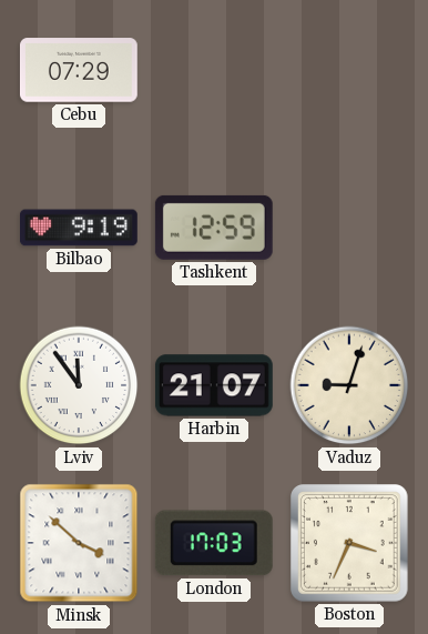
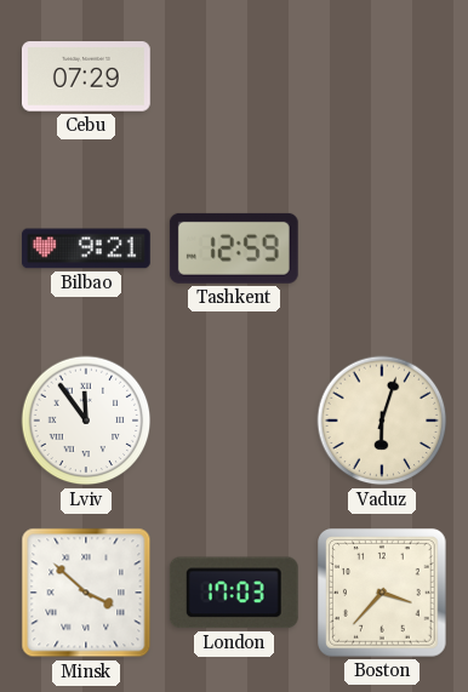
Bilbao: 9:19 -> 9:21 (87, 248)
Harbin: 21:07 -> none (214, 385)
Vaduz: 9:03 -> 6:03 (382, 421)
Boston: 3:34 -> 3:37 (383, 594)
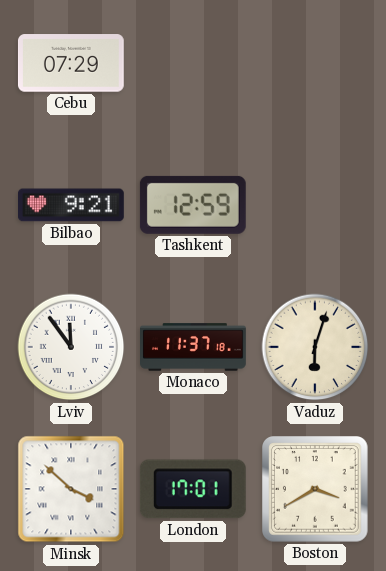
Monaco: none -> 11:37 (194, 347)
London: 17:03 -> 17:01 (193, 489)
Boston: 3:37 -> 3:40 (316, 490)
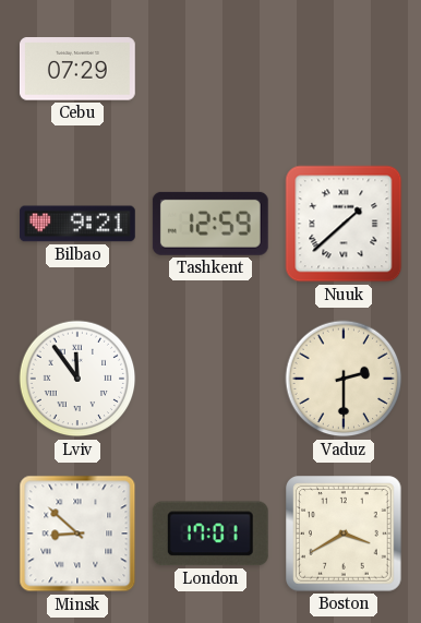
Nuuk: none -> 1:38 (344, 224)
Monaco: 11:37 -> none (194, 347)
Vaduz: 6:03 -> 2:30 (344, 379)
Minsk: 3:52 -> 8:52 (77, 534)
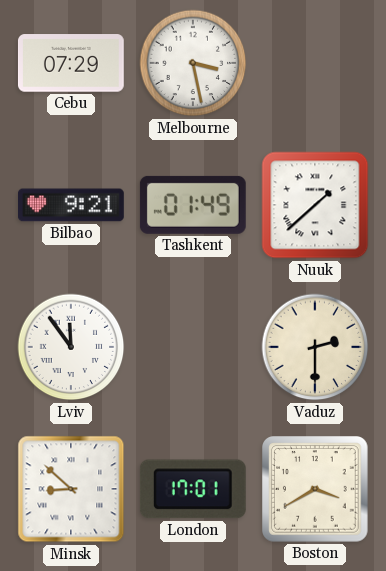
Melbourne: none -> 3:28 (193, 63)
Tashkent: 12:59 -> 01:49 (193, 205)
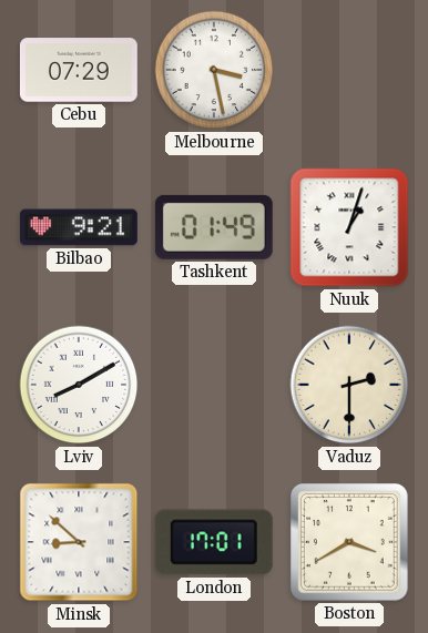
Nuuk: 1:38 -> 1:03 (349, 227)
Lviv: 11:54 -> 8:10 (79, 385)
